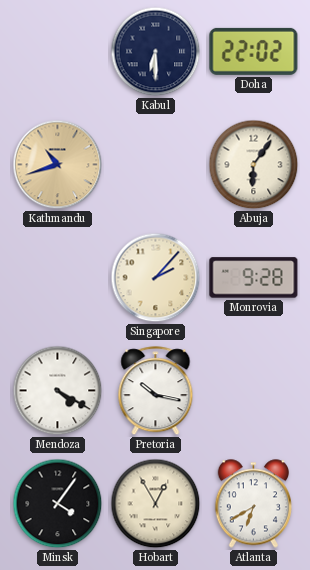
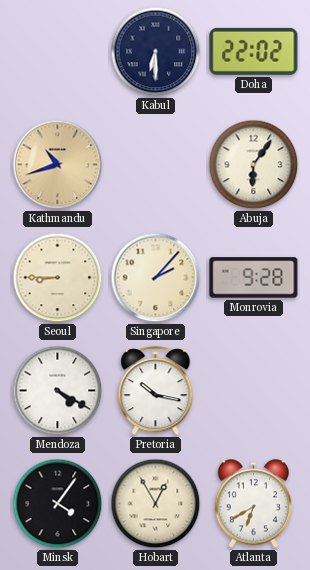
Seoul: none -> 8:45 (58, 278)
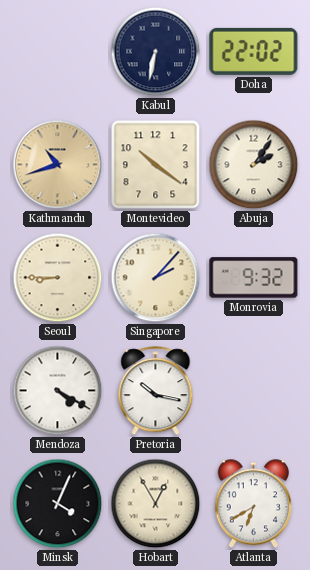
Kabul: 6:30 -> 6:32 (156, 52)
Montevideo: none -> 10:21 (156, 165)
Abuja: 6:06 -> 2:06 (254, 165)
Monrovia: 9:28 -> 9:32 (254, 278)
Minsk: 4:06 -> 4:04 (58, 504)
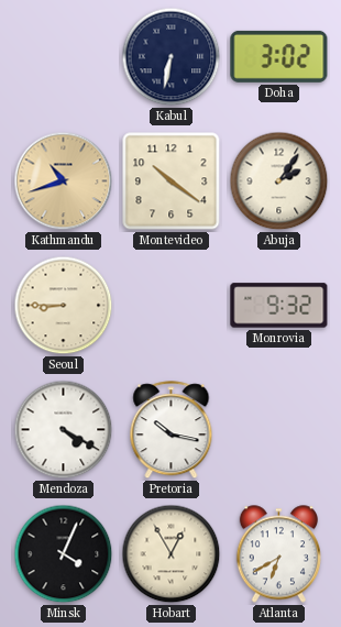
Doha: 22:02 -> 3:02 (279, 56)
Singapore: 2:07 -> none (156, 278)
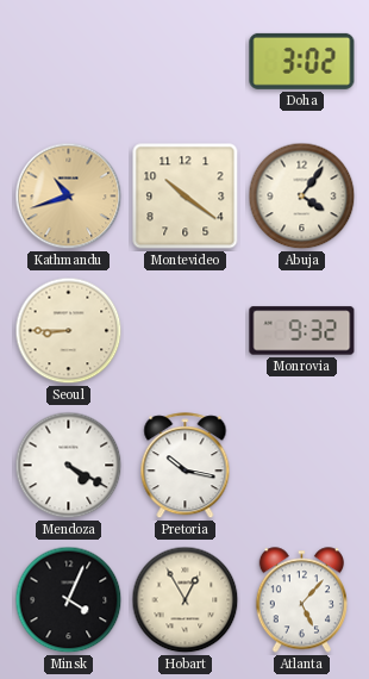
Kabul: 6:32 -> none (172, 57)
Abuja: 2:06 -> 4:06 (302, 197)
Atlanta: 6:40 -> 5:07 (301, 600)
